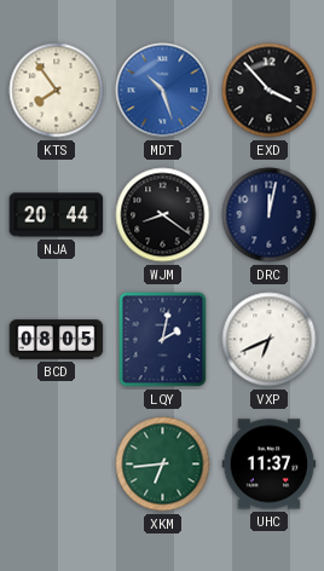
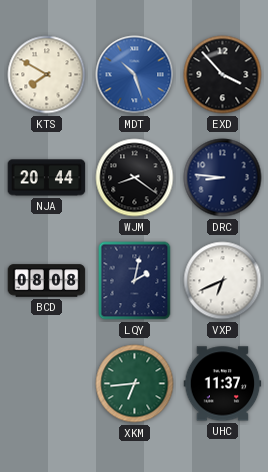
KTS: 7:54 -> 7:50 (47, 75)
DRC: 12:02 -> 8:46 (223, 178)
BCD: 08:05 -> 08:08 (47, 281)
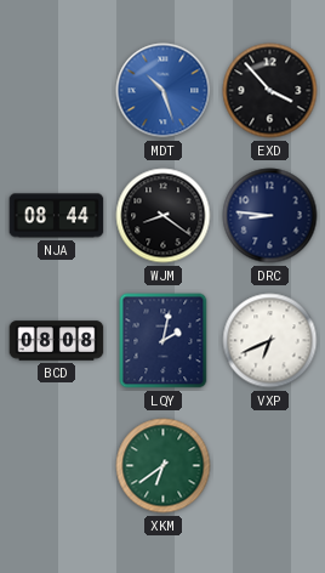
KTS: 7:50 -> none (47, 75)
NJA: 20:44 -> 08:44 (57, 216)
XKM: 6:44 -> 6:39 (164, 466)
UHC: 11:37 -> none (223, 384)
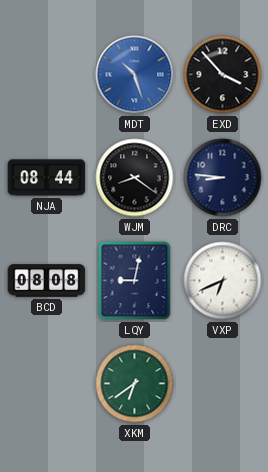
LQY: 2:02 -> 9:02 (135, 281)
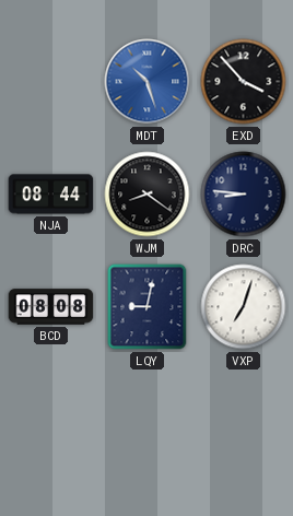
VXP: 6:41 -> 7:03 (244, 307)
XKM: 6:39 -> none (135, 384)
